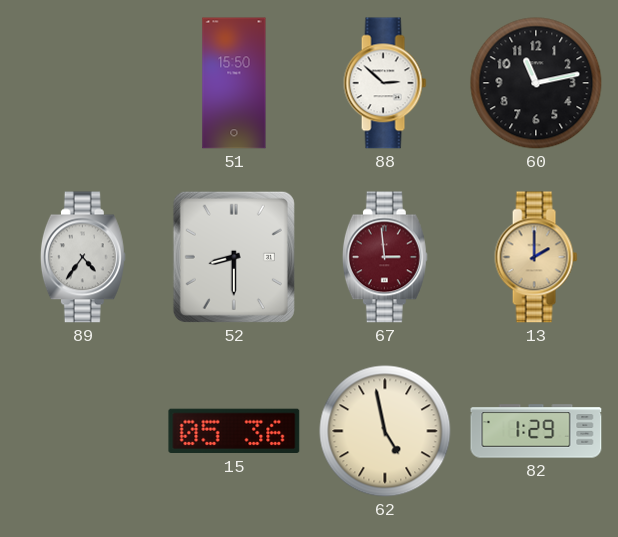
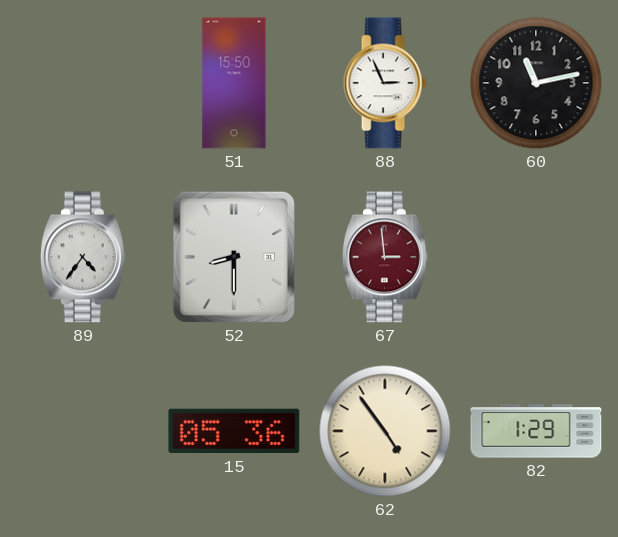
88: 2:52 -> 2:56 (385, 83)
13: 2:00 -> none (536, 257)
62: 4:58 -> 4:54 (385, 431)
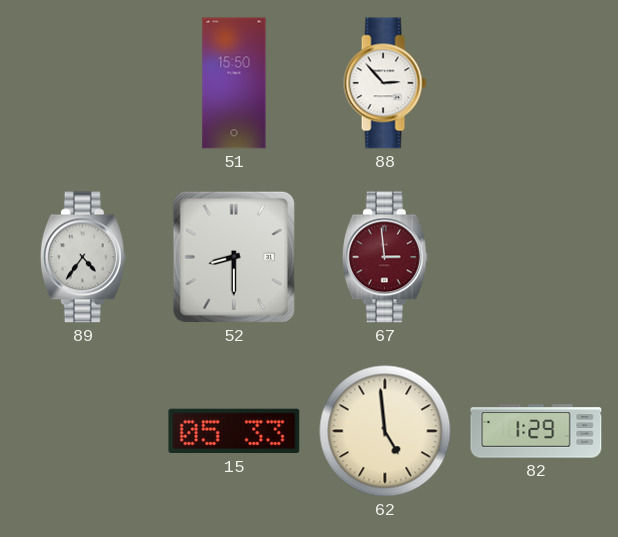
88: 2:56 -> 2:53 (385, 83)
60: 11:13 -> none (536, 83)
15: 05:36 -> 05:33 (234, 431)
62: 4:54 -> 4:59 (385, 431)
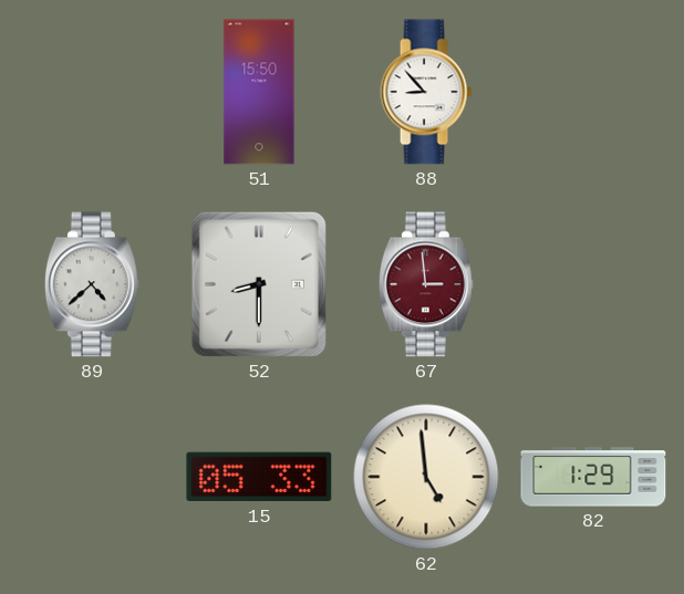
88: 2:53 -> 8:53 (426, 92)
89: 4:36 -> 4:38 (92, 284)
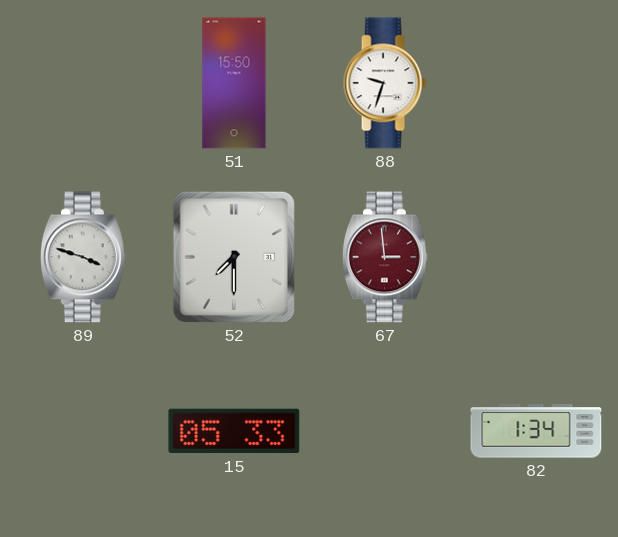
88: 8:53 -> 9:33 (385, 83)
89: 4:38 -> 3:48 (83, 257)
52: 8:30 -> 7:30 (234, 257)
62: 4:59 -> none (426, 477)
82: 1:29 -> 1:34 (536, 431)
